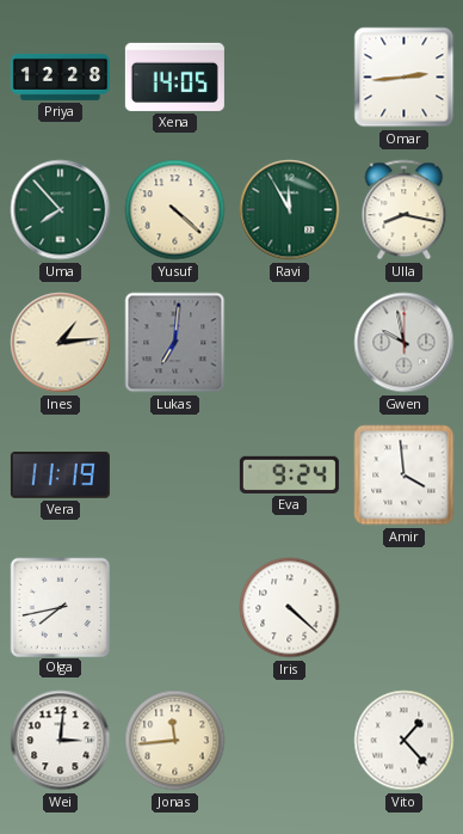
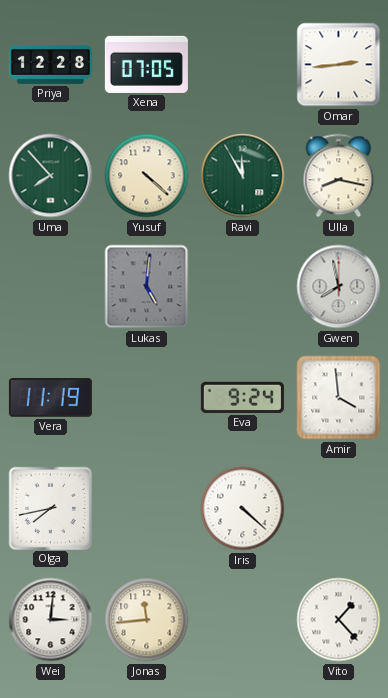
Xena: 14:05 -> 07:05 (146, 64)
Ines: 1:14 -> none (61, 343)
Lukas: 7:01 -> 5:01 (147, 287)
Gwen: 9:58 -> 7:58 (339, 287)
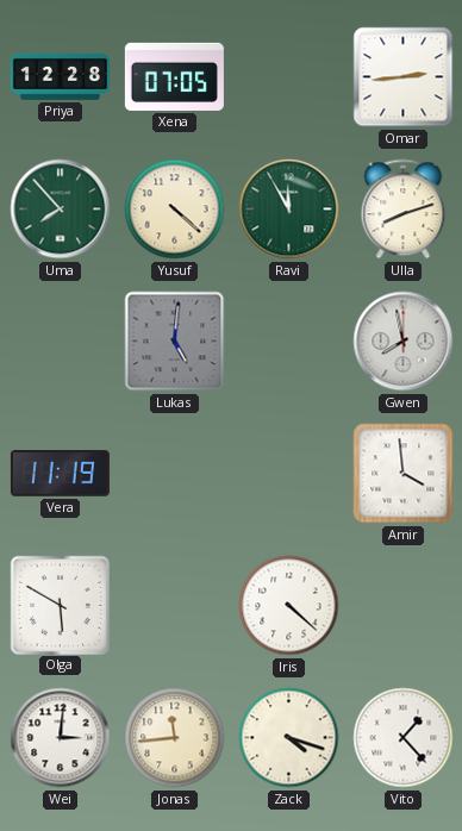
Ulla: 8:17 -> 8:12 (404, 210)
Eva: 9:24 -> none (242, 397)
Olga: 7:43 -> 5:50 (60, 605)
Zack: none -> 4:18 (289, 738)
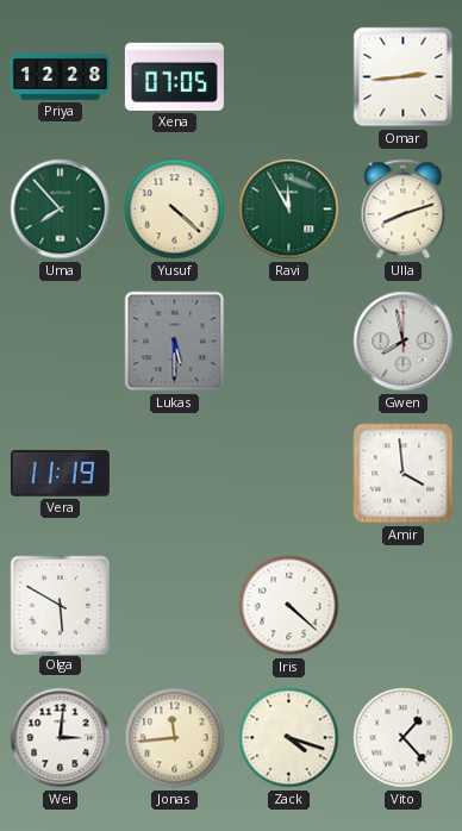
Lukas: 5:01 -> 5:30 (175, 342)
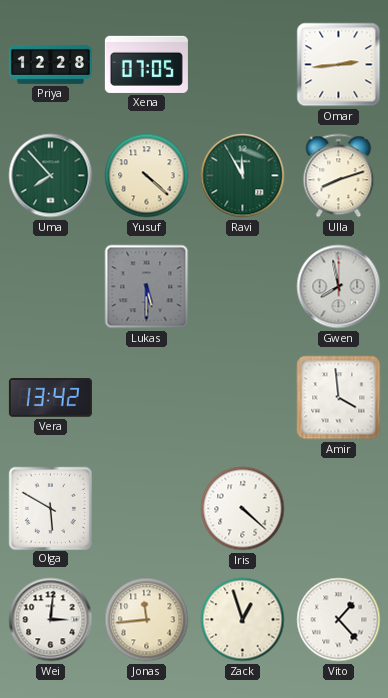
Vera: 11:19 -> 13:42 (50, 398)
Zack: 4:18 -> 12:57 (243, 620)
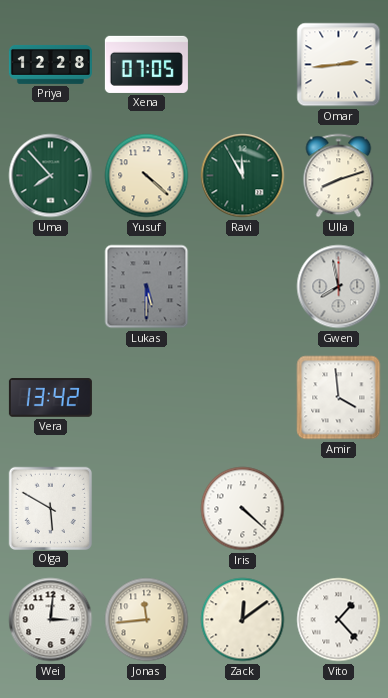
Zack: 12:57 -> 12:09 (243, 620)
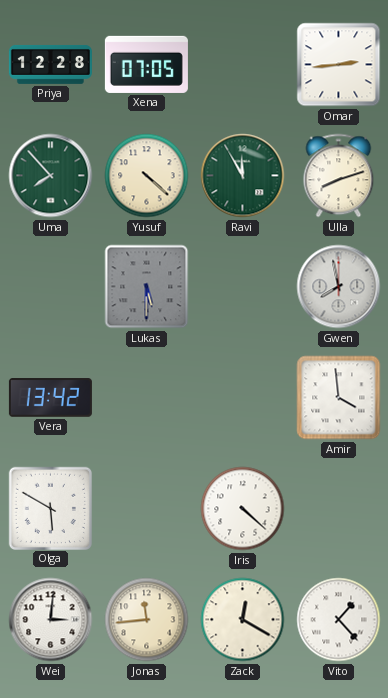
Zack: 12:09 -> 12:20 (243, 620)
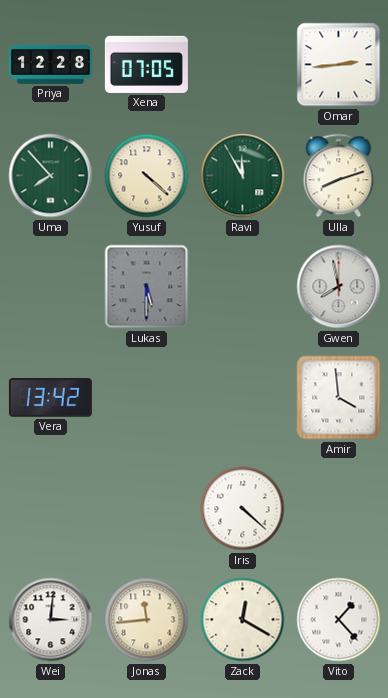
Olga: 5:50 -> none (50, 508)
